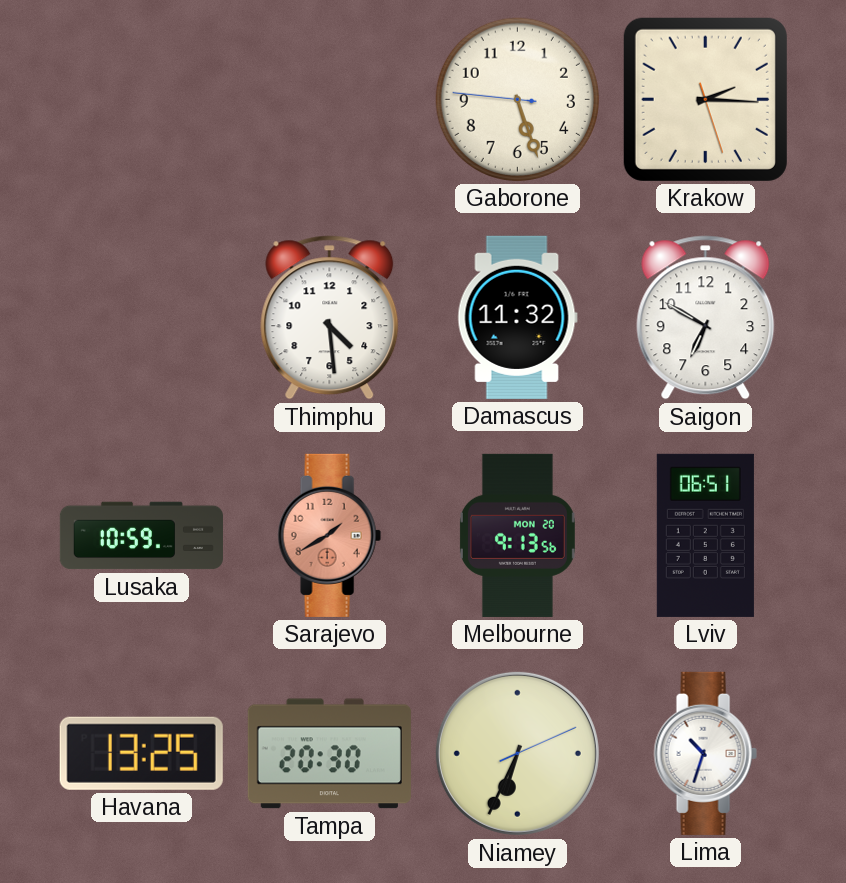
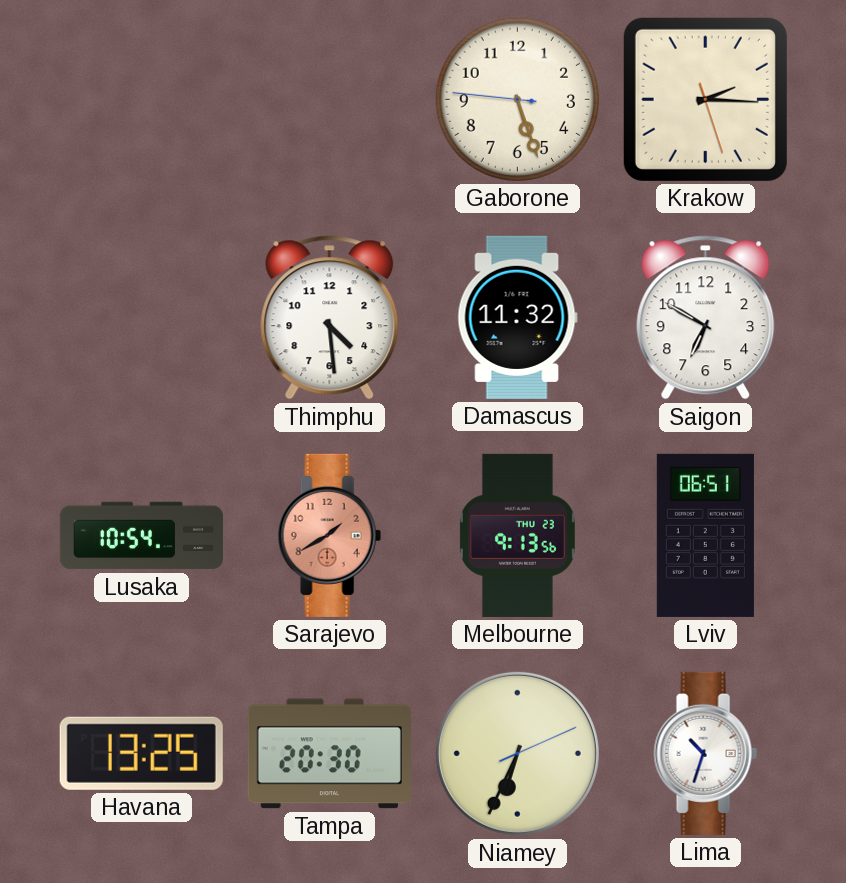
Lusaka: 10:59 -> 10:54 (141, 536)
Melbourne date: MON 20 -> THU 23 (517, 535)
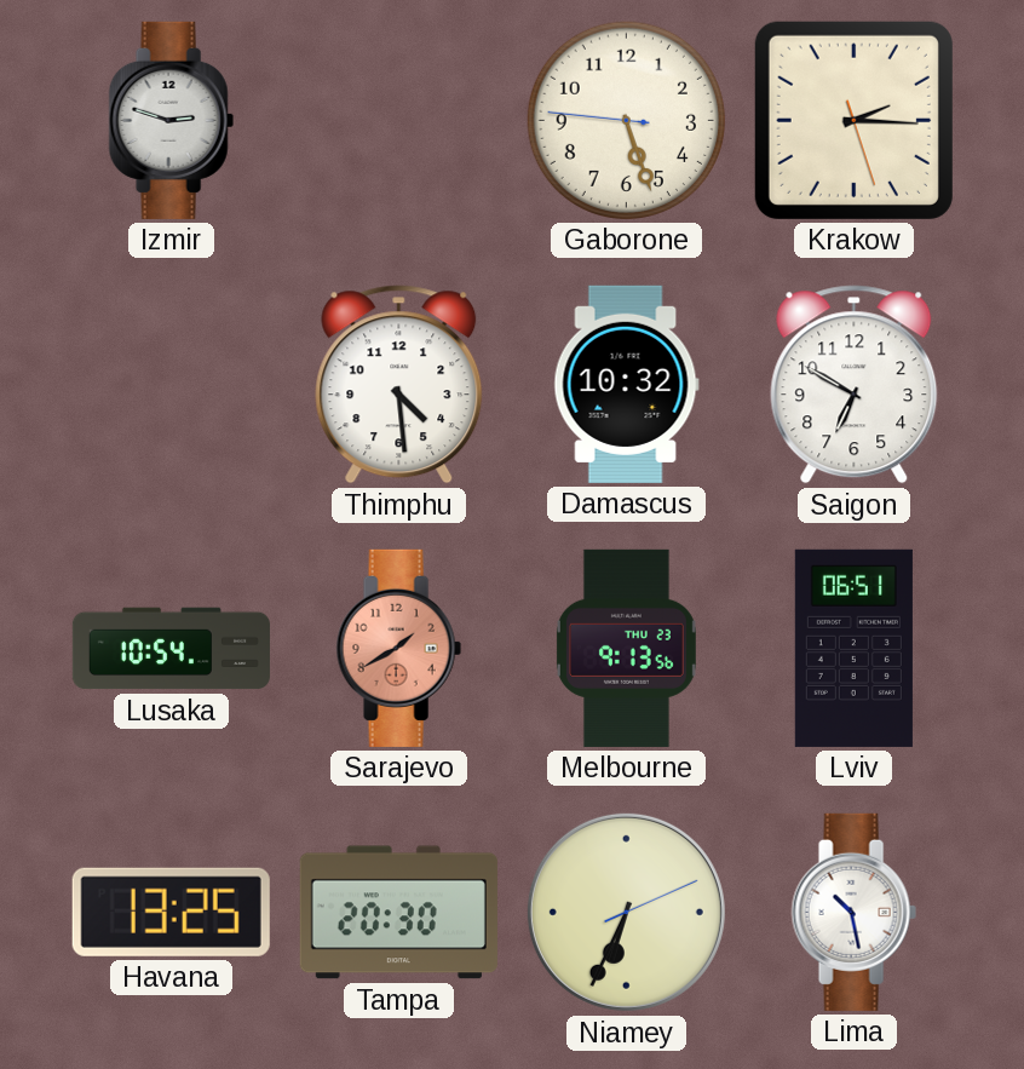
Izmir: none -> 2:48 (171, 120)
Damascus: 11:32 -> 10:32 (626, 384)
Lima: 10:33 -> 10:28 (853, 912)
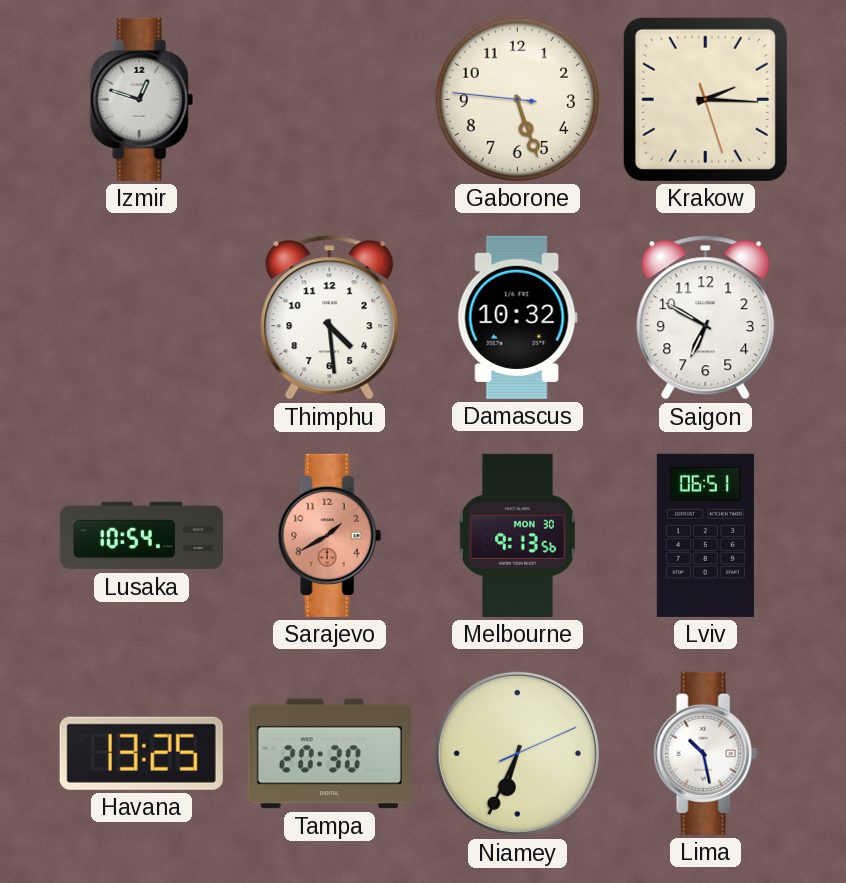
Izmir: 2:48 -> 12:48 (141, 99)
Melbourne date: THU 23 -> MON 30 (517, 535)
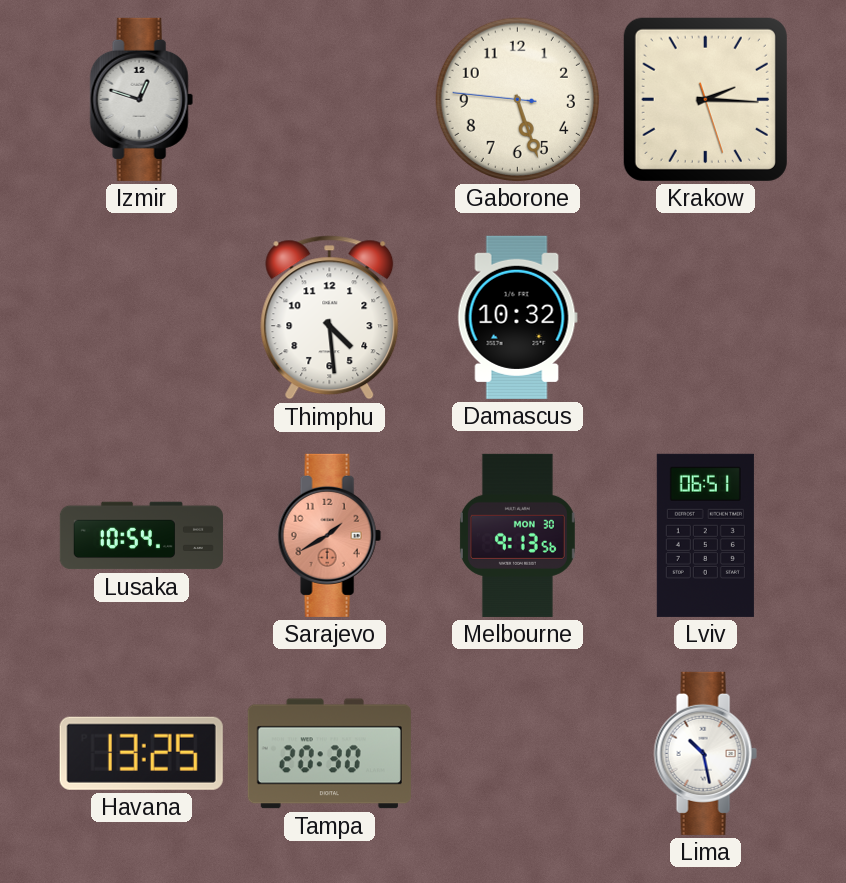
Saigon: 6:50 -> none (706, 318)
Niamey: 6:34 -> none (517, 753)
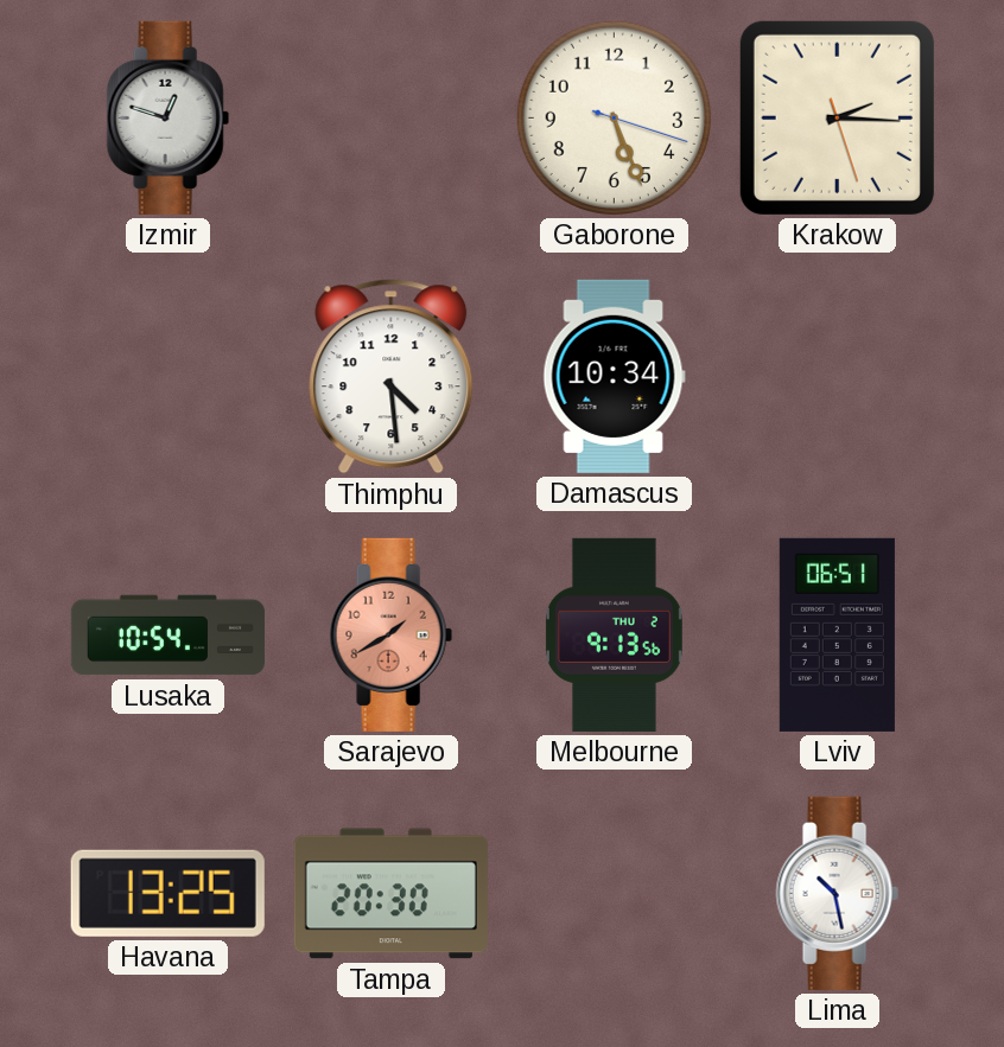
Gaborone: 5:26:46 -> 5:26:18 (614, 117)
Damascus: 10:32 -> 10:34 (614, 376)
Melbourne date: MON 30 -> THU 2 (614, 634)
